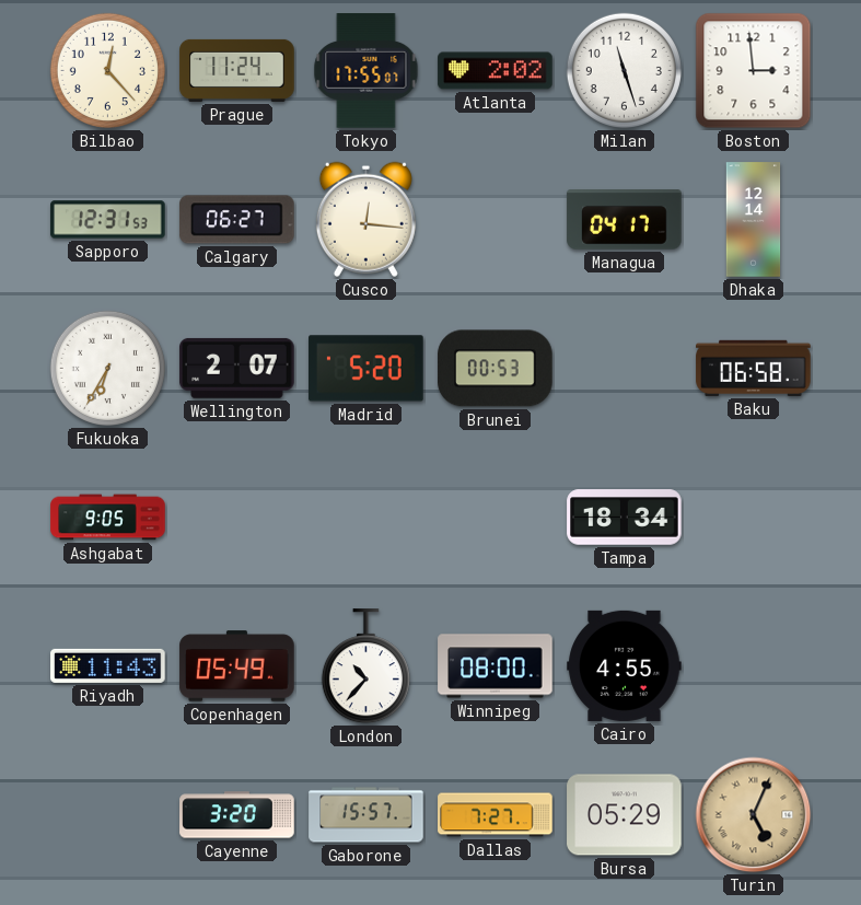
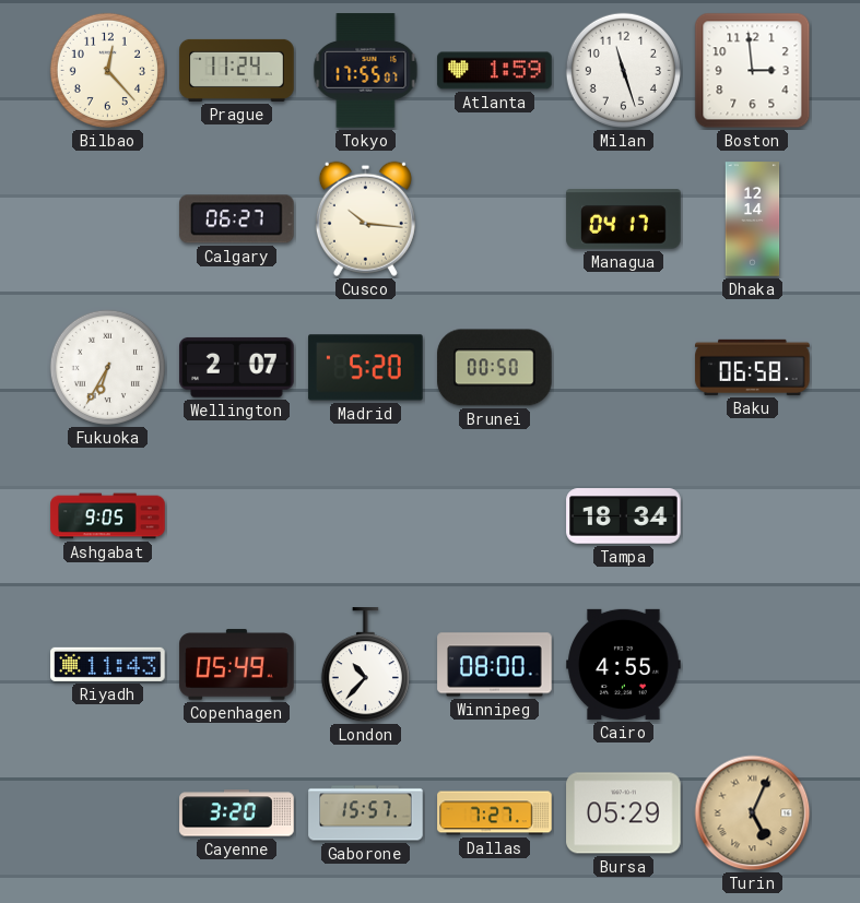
Atlanta: 2:02 -> 1:59 (495, 71)
Sapporo: 12:31 -> none (108, 220)
Cusco: 12:16 -> 10:16 (365, 218)
Brunei: 00:53 -> 00:50 (495, 368)
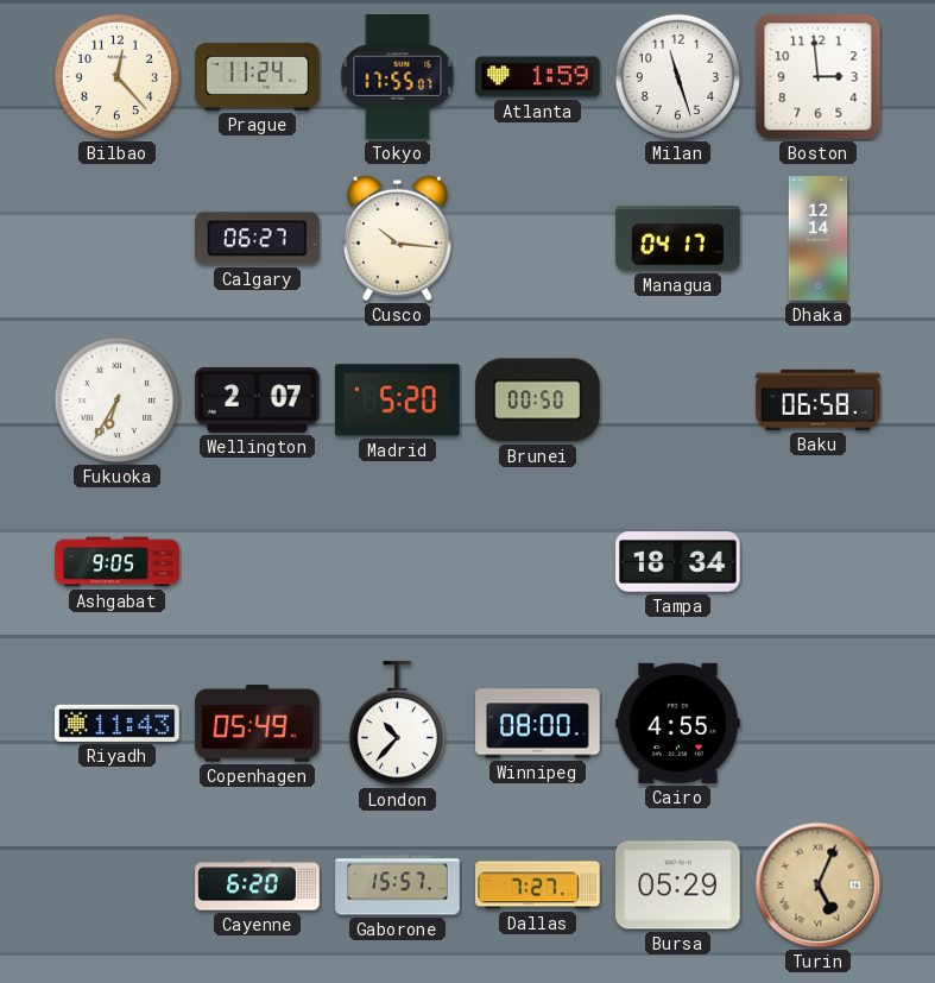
Cayenne: 3:20 -> 6:20 (258, 886)
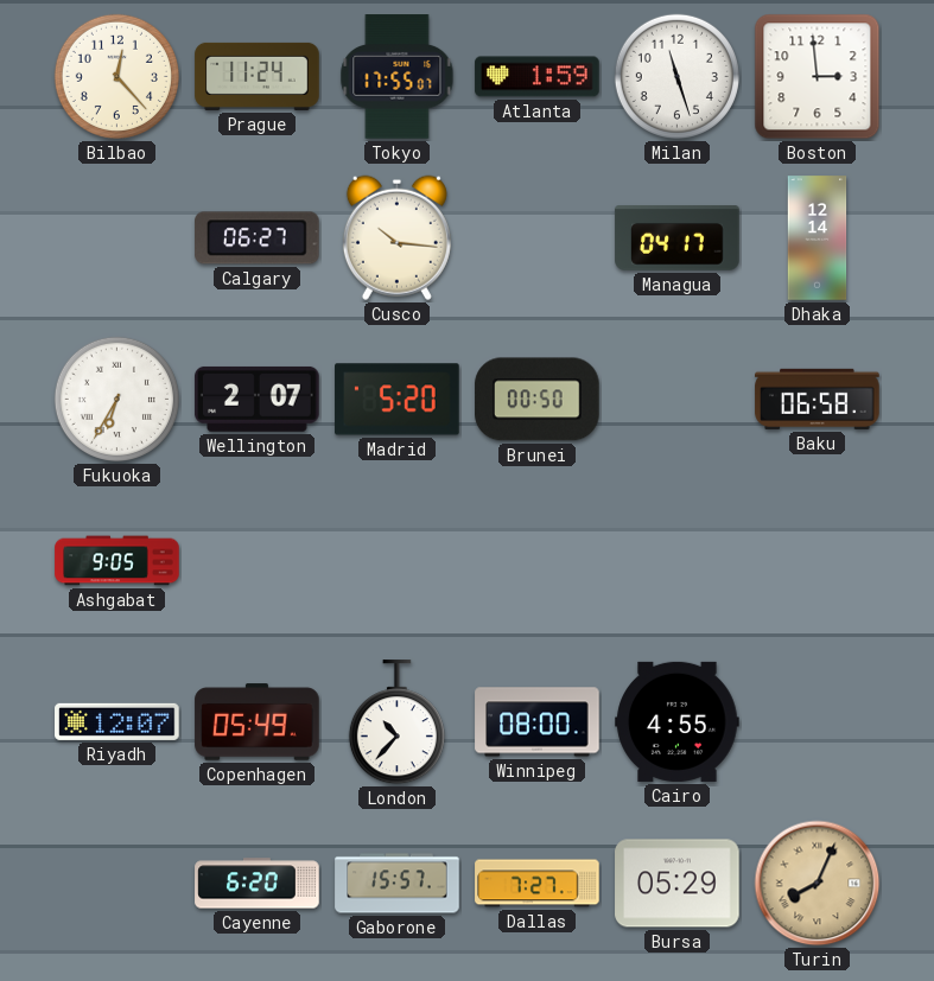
Tampa: 18:34 -> none (678, 562)
Riyadh: 11:43 -> 12:07 (117, 721)
Turin: 5:04 -> 8:04 (818, 884)
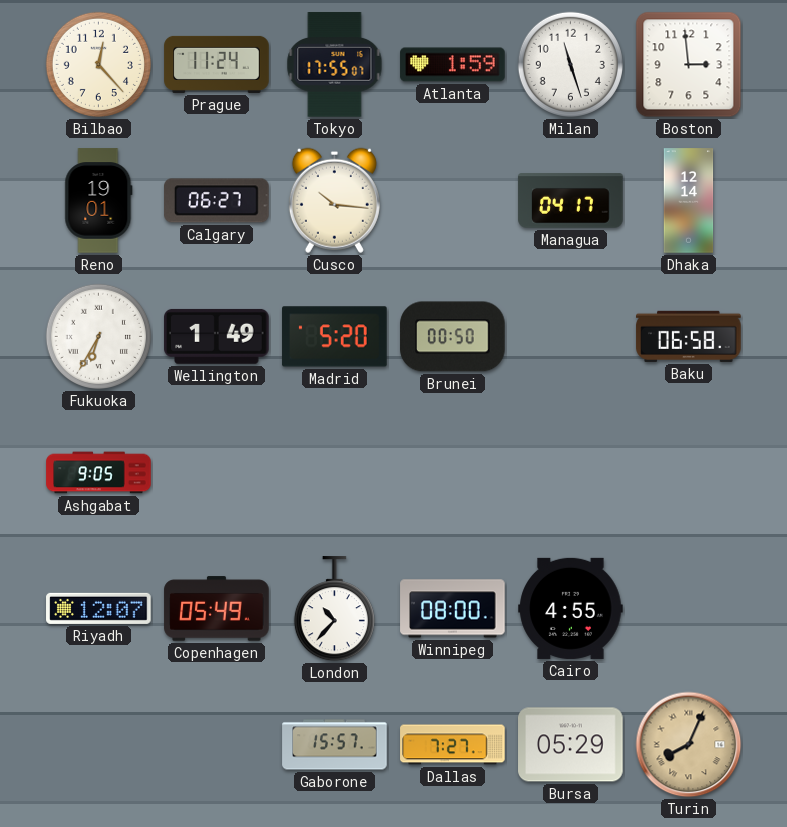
Reno: none -> 19:01 (99, 201)
Wellington: 2:07 -> 1:49 (217, 336)
Cayenne: 6:20 -> none (258, 884)
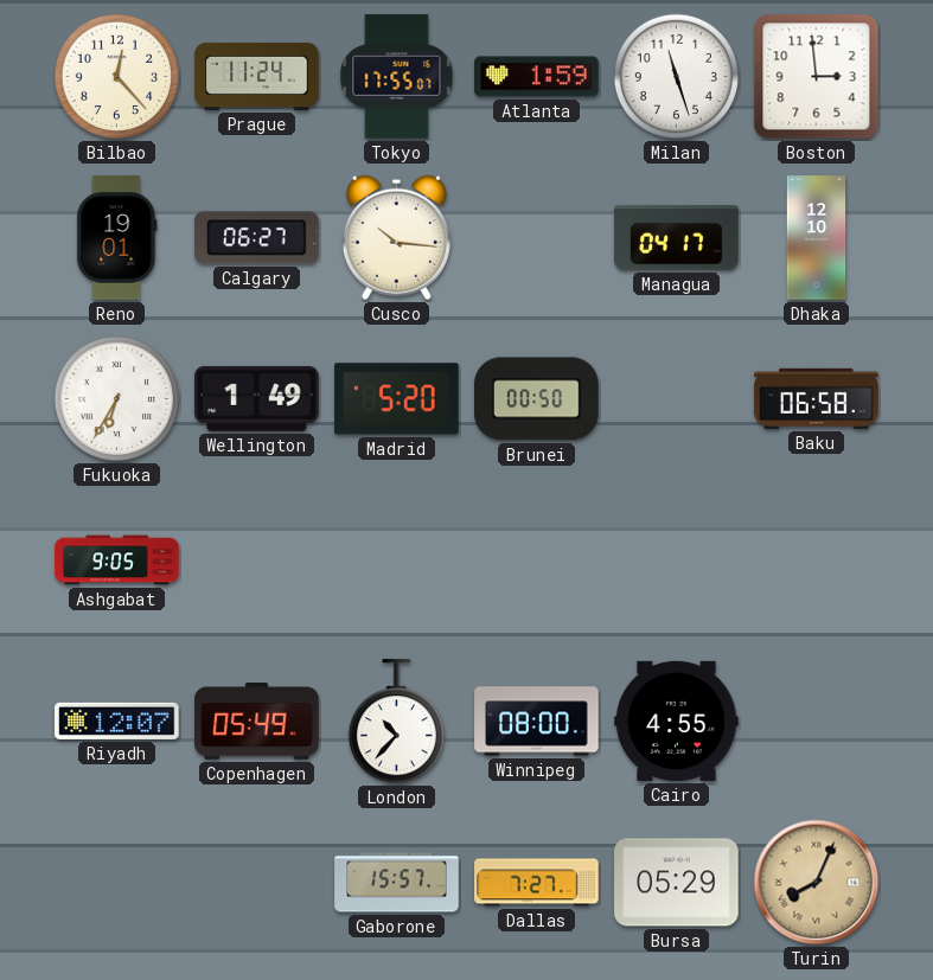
Dhaka: 12:14 -> 12:10 (817, 238)
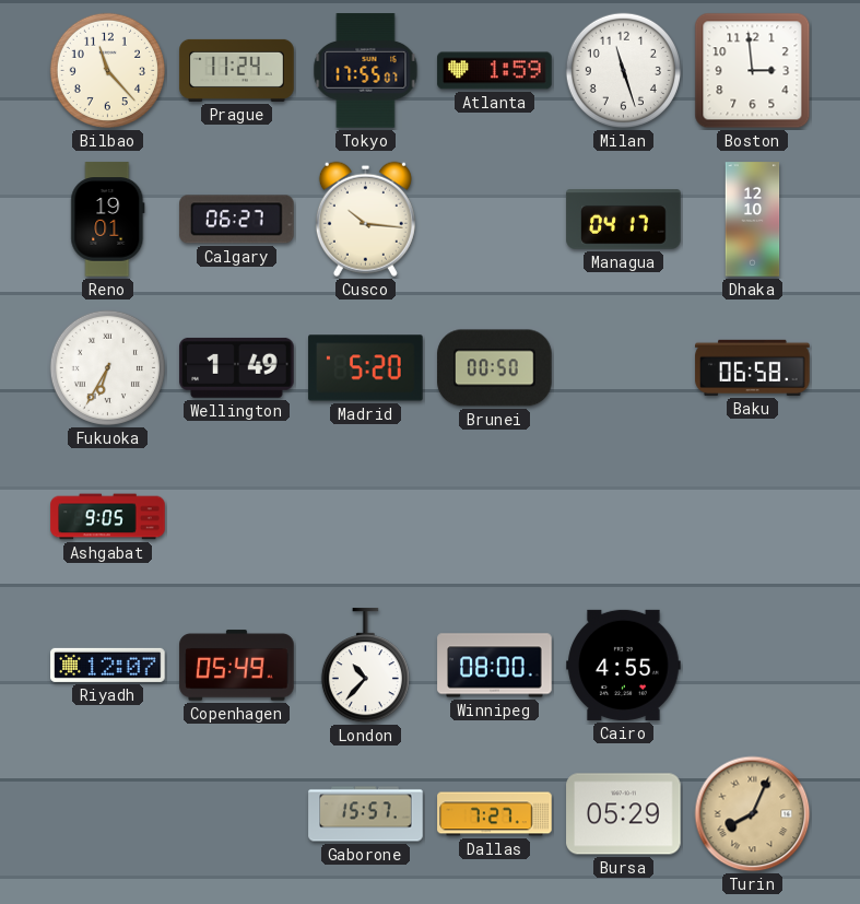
Bilbao: 12:23 -> 11:23 (107, 70)
